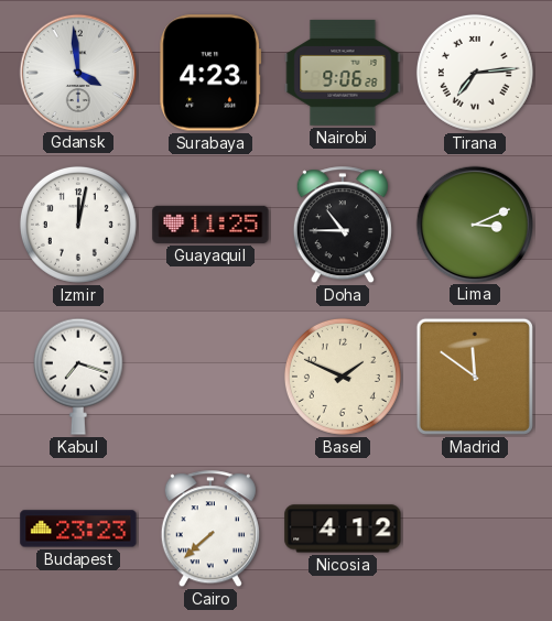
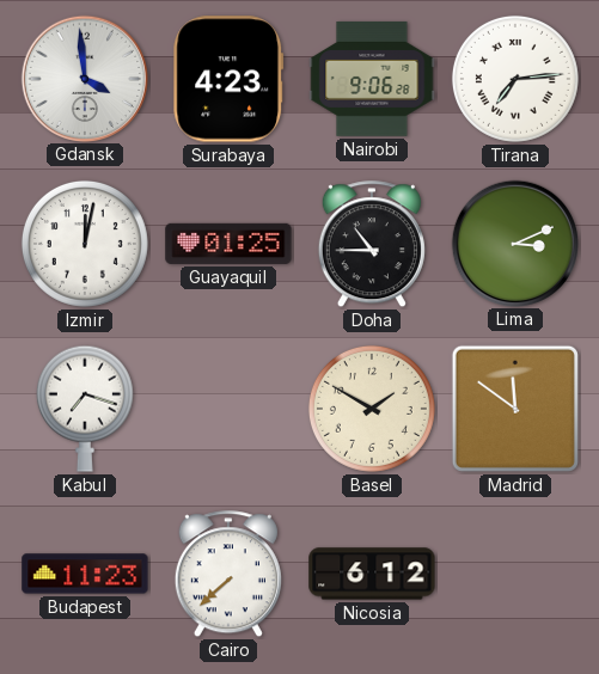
Guayaquil: 11:25 -> 01:25 (228, 244)
Basel: 1:49 -> 1:50 (372, 409)
Budapest: 23:23 -> 11:23 (85, 574)
Nicosia: 4:12 -> 6:12 (372, 574)
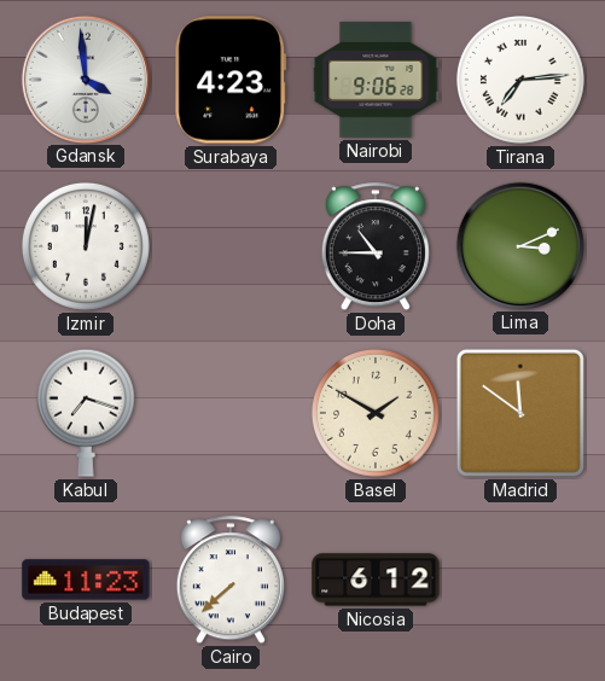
Guayaquil: 01:25 -> none (228, 244)
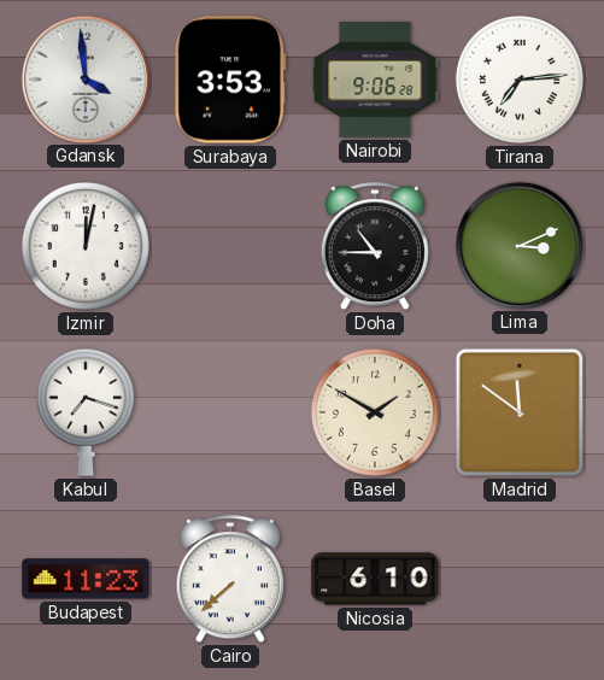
Surabaya: 4:23 -> 3:53 (230, 80)
Nicosia: 6:12 -> 6:10 (375, 579)
